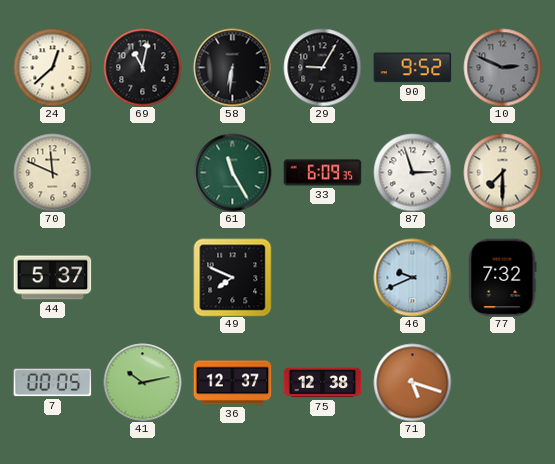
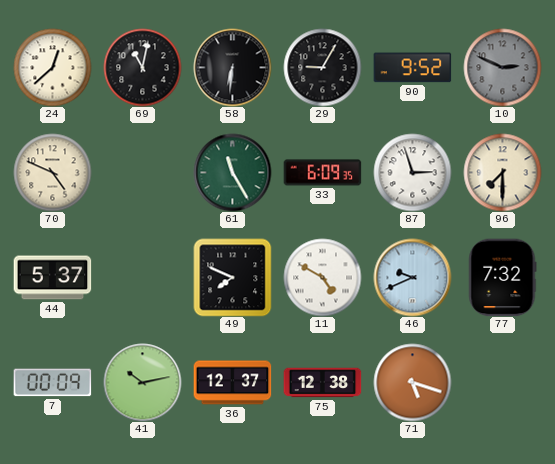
70: 11:49 -> 4:49 (52, 172)
11: none -> 4:50 (322, 277)
7: 00:05 -> 00:09 (52, 383)
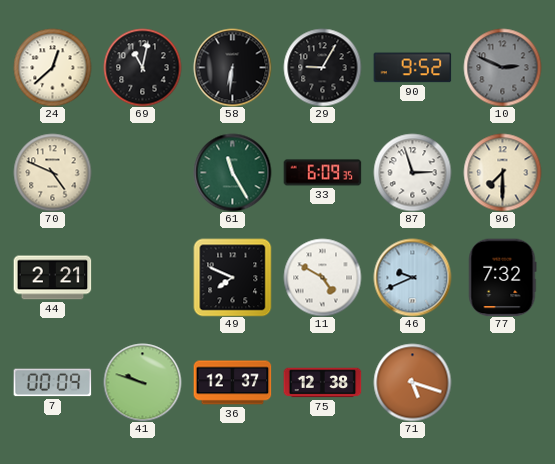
44: 5:37 -> 2:21 (52, 278)
41: 10:13 -> 9:48 (142, 382)
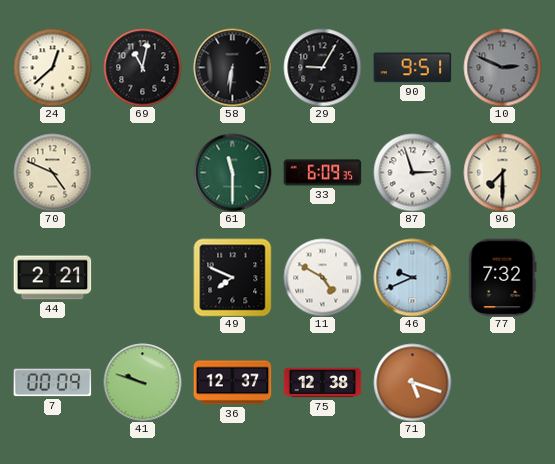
90: 9:52 -> 9:51 (412, 68)
61: 11:25 -> 11:30 (232, 172)
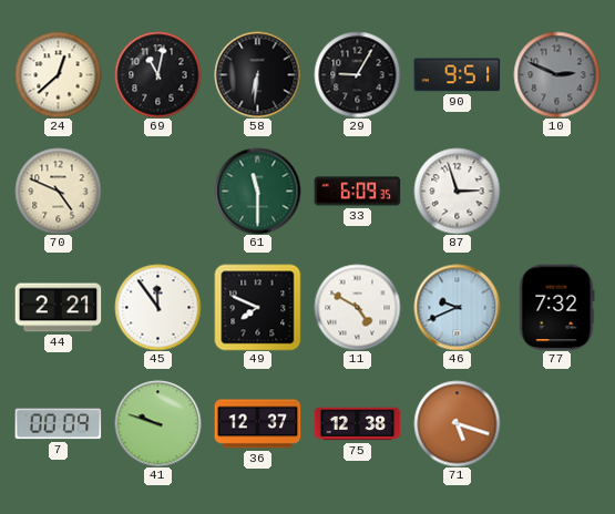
96: 7:30 -> none (502, 172)
45: none -> 11:54 (157, 307)
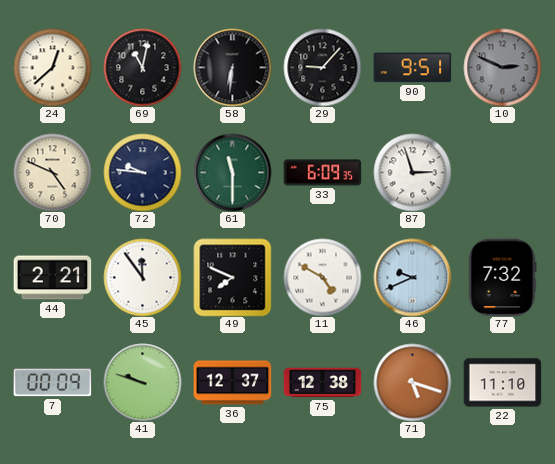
29: 9:05 -> 9:07 (322, 67)
72: none -> 9:46 (142, 172)
22: none -> 11:10 (502, 383)
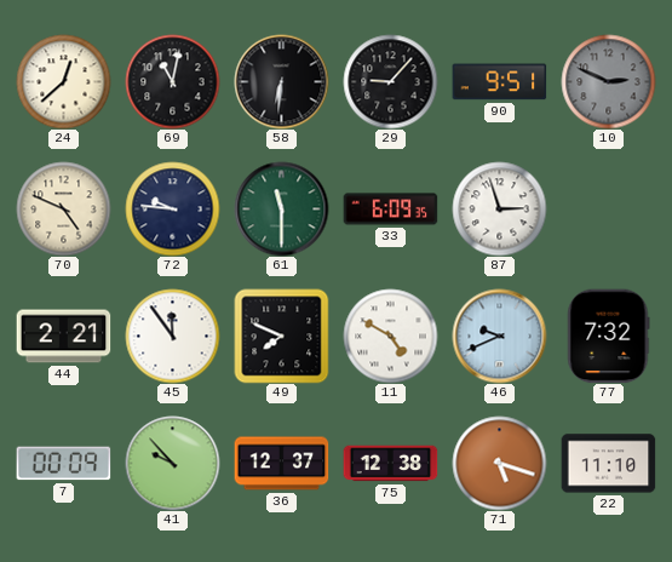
41: 9:48 -> 9:53 (172, 463)
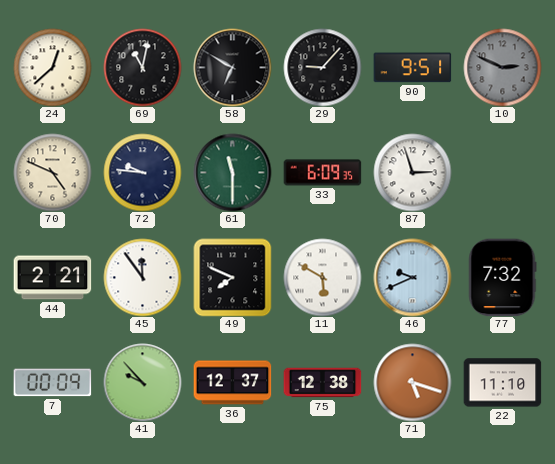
58: 6:31 -> 6:50 (232, 67)
11: 4:50 -> 5:50 (322, 277)
